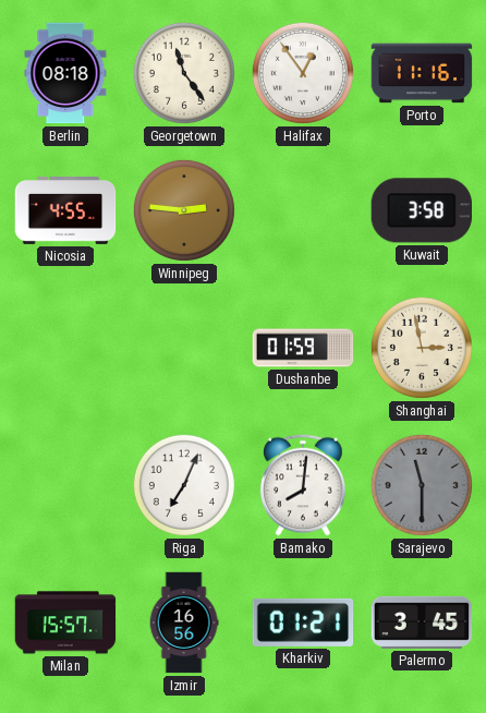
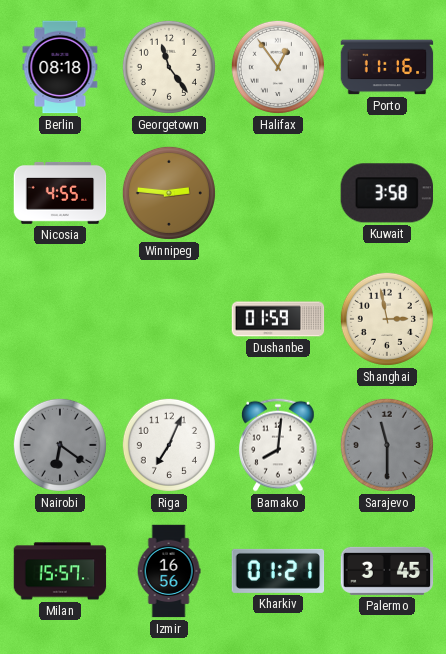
Nairobi: none -> 6:21 (60, 445)
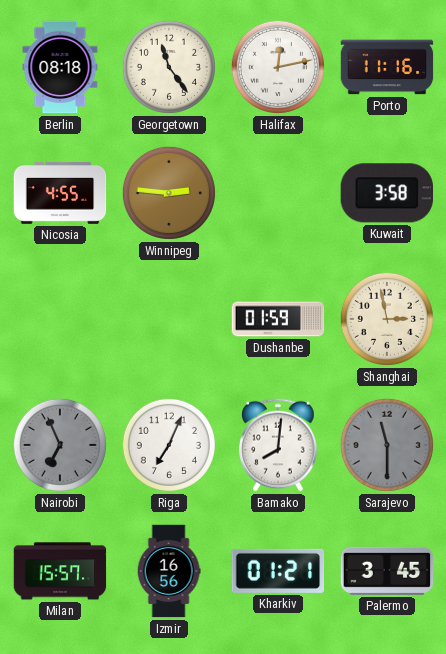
Halifax: 12:54 -> 12:13 (278, 67)
Nairobi: 6:21 -> 6:56 (60, 445)
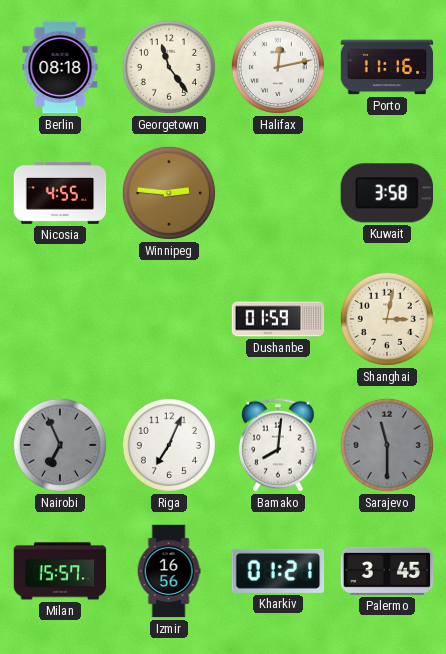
Shanghai: 2:58 -> 3:02 (387, 319)
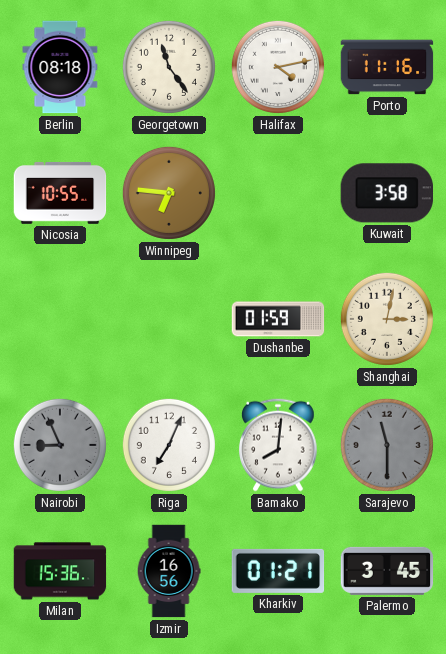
Halifax: 12:13 -> 4:13 (278, 67)
Nicosia: 4:55 -> 10:55 (60, 193)
Winnipeg: 2:46 -> 6:46 (169, 193)
Nairobi: 6:56 -> 8:56 (60, 445)
Milan: 15:57 -> 15:36 (60, 571)
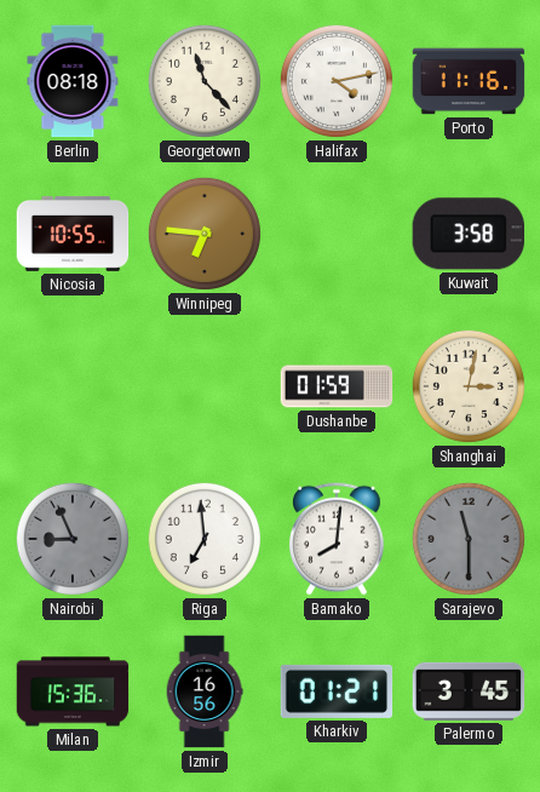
Georgetown: 11:24 -> 11:23 (205, 81)
Riga: 7:04 -> 6:59 (205, 539)
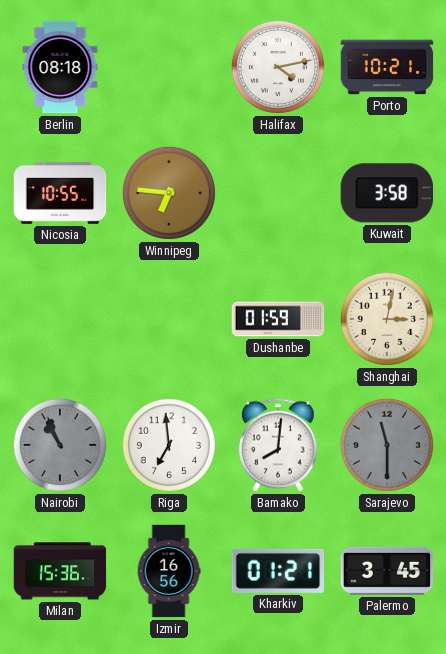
Georgetown: 11:23 -> none (205, 81)
Porto: 11:16 -> 10:21 (387, 67)
Nairobi: 8:56 -> 10:56 (60, 445)
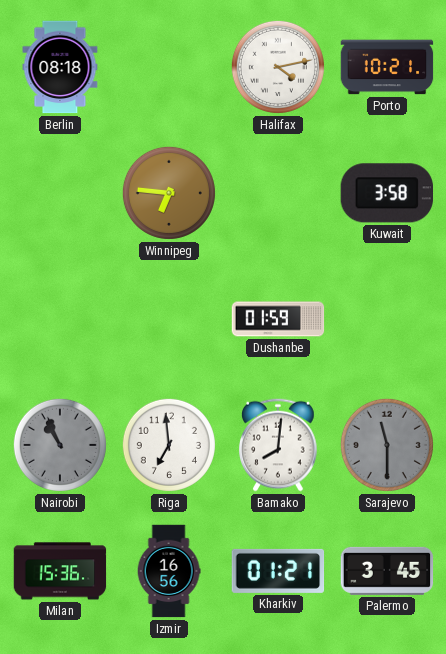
Nicosia: 10:55 -> none (60, 193)
Shanghai: 3:02 -> none (387, 319)
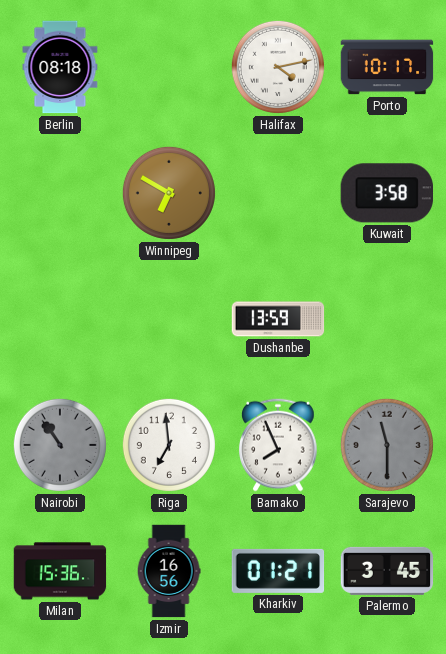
Porto: 10:21 -> 10:17 (387, 67)
Winnipeg: 6:46 -> 6:50 (169, 193)
Dushanbe: 01:59 -> 13:59 (278, 319)
Nairobi: 10:56 -> 10:54 (60, 445)
Bamako: 8:01 -> 7:56 (278, 445)
